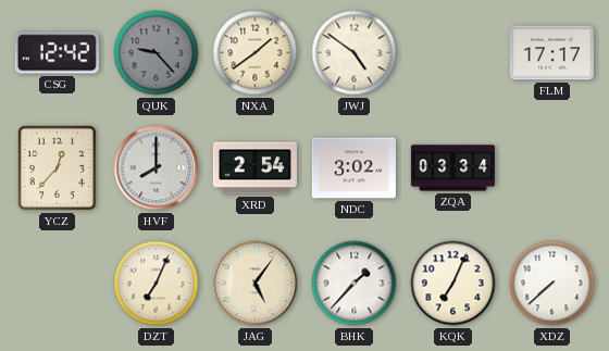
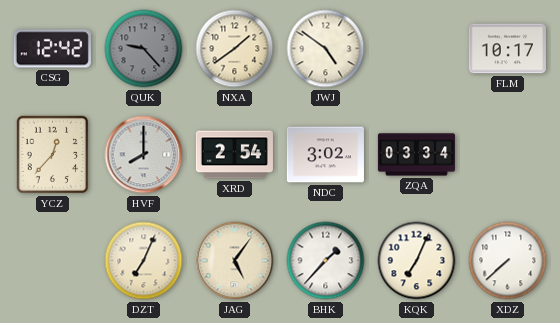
FLM: 17:17 -> 10:17 (507, 49)
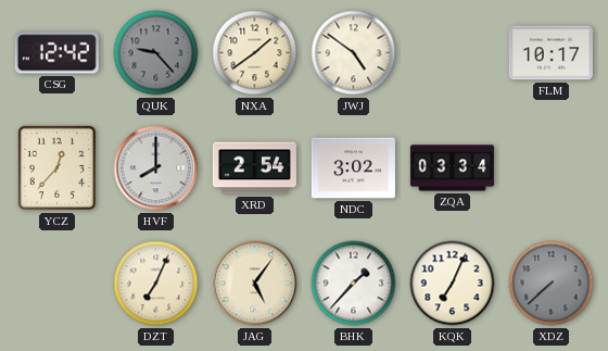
XDZ dial: white -> grey (552, 284)
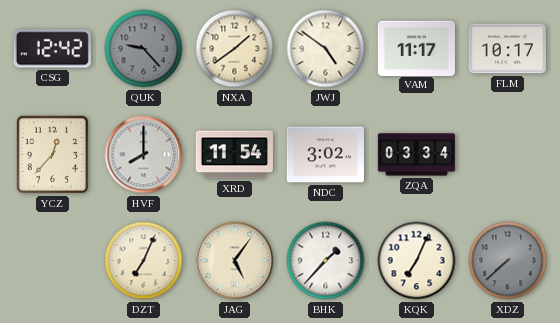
VAM: none -> 11:17 (416, 48)
XRD: 2:54 -> 11:54 (234, 155)
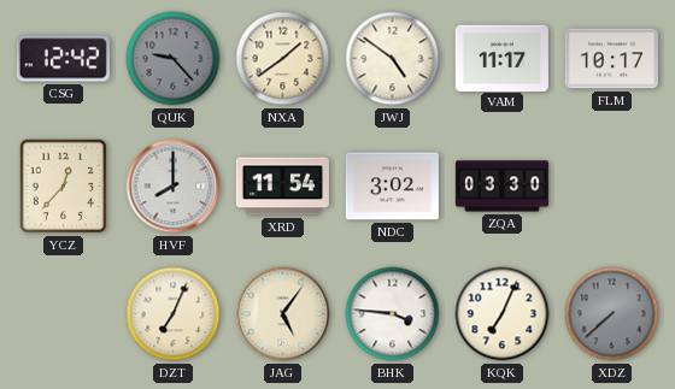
ZQA: 03:34 -> 03:30 (501, 187)
BHK: 1:37 -> 3:46 (393, 314)
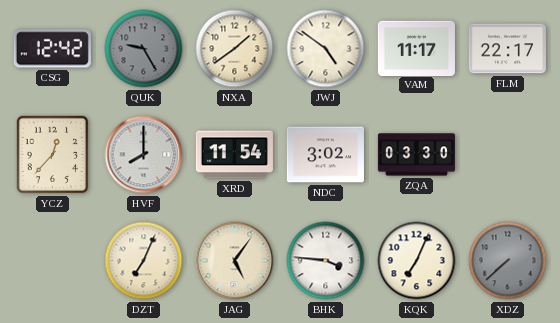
QUK: 9:23 -> 9:25 (144, 49)
FLM: 10:17 -> 22:17 (507, 49)
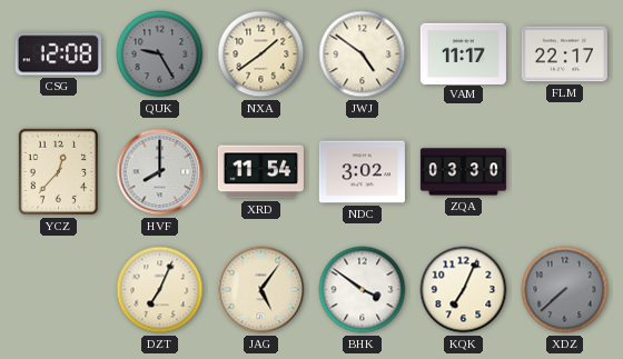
CSG: 12:42 -> 12:08 (58, 54)
BHK: 3:46 -> 3:51 (363, 290)
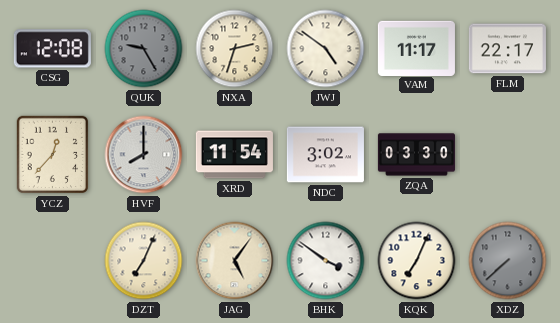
NXA: 1:39 -> 2:33 (235, 49)
